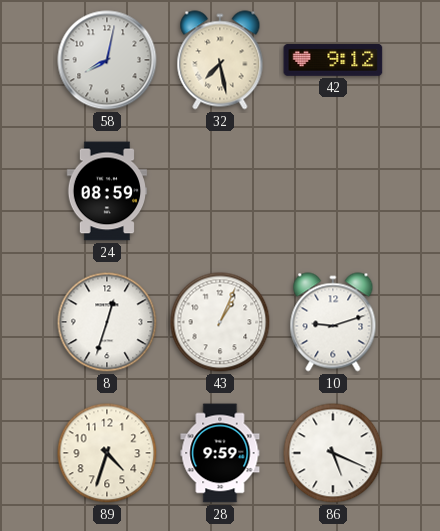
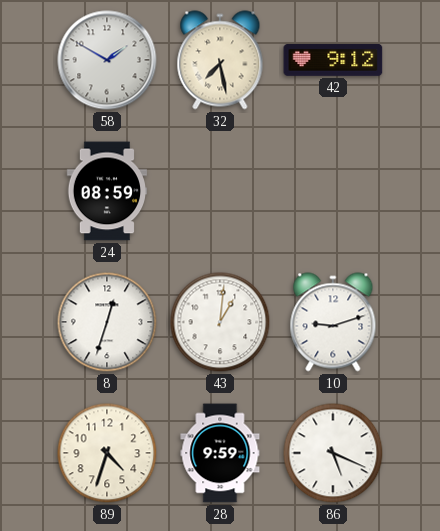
58: 8:02 -> 1:50 (107, 60)
43: 1:04 -> 1:01 (220, 322)
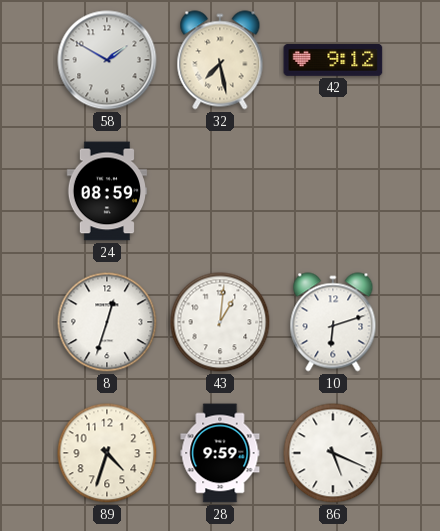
10: 9:12 -> 6:12 (333, 322)
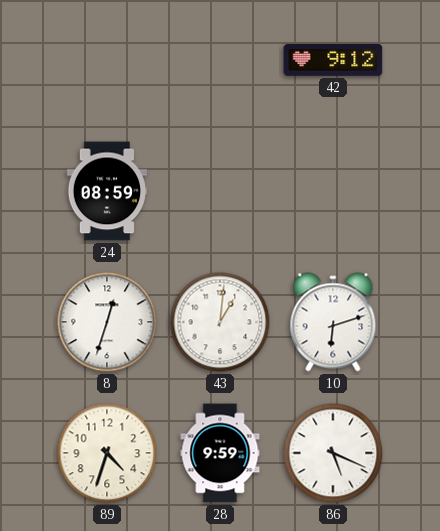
58: 1:50 -> none (107, 60)
32: 7:28 -> none (220, 60)
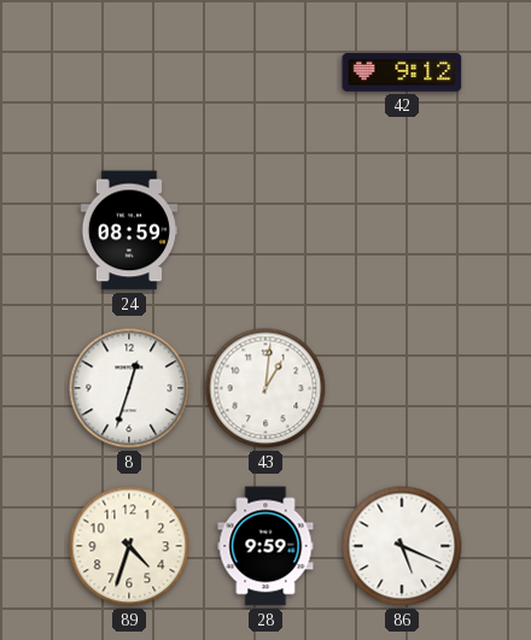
10: 6:12 -> none (333, 322)
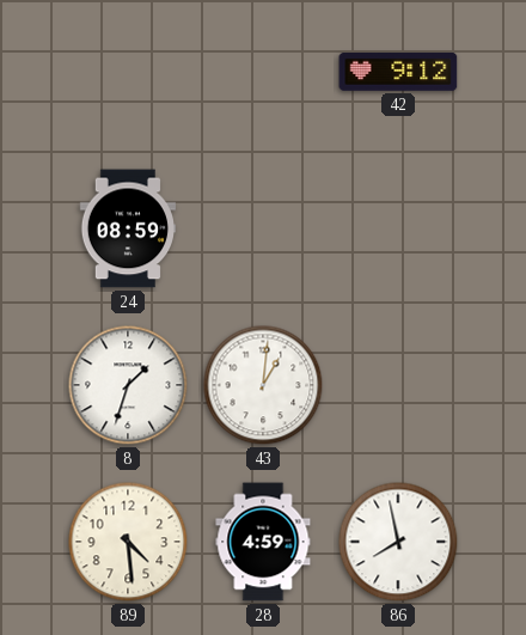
8: 12:33 -> 1:33 (128, 385)
89: 4:33 -> 4:29 (128, 542)
28: 9:59 -> 4:59 (263, 542)
86: 5:19 -> 7:58 (398, 542)
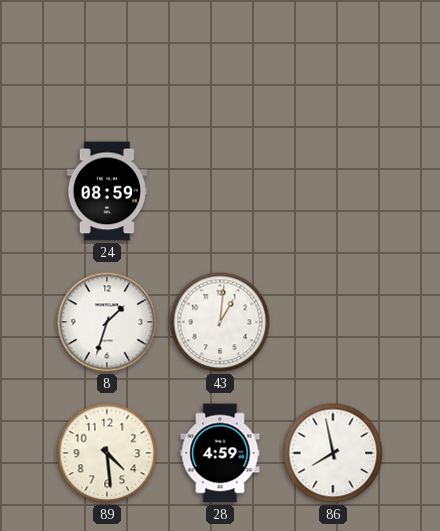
42: 9:12 -> none (398, 72)
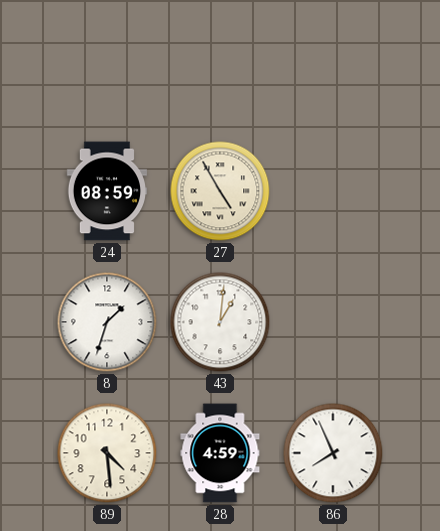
27: none -> 4:55 (220, 191)
86: 7:58 -> 7:56 (333, 453)
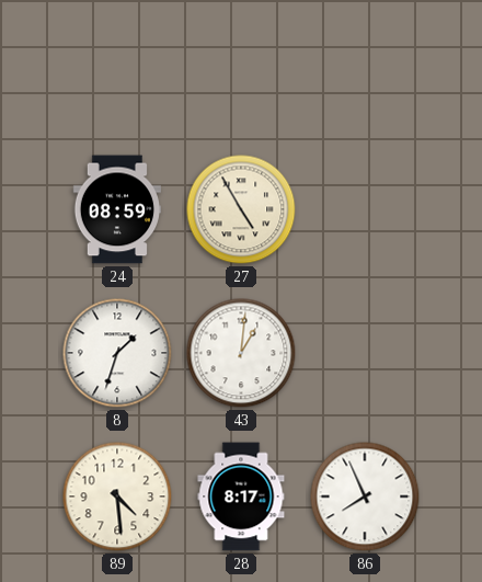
28: 4:59 -> 8:17 (241, 497)
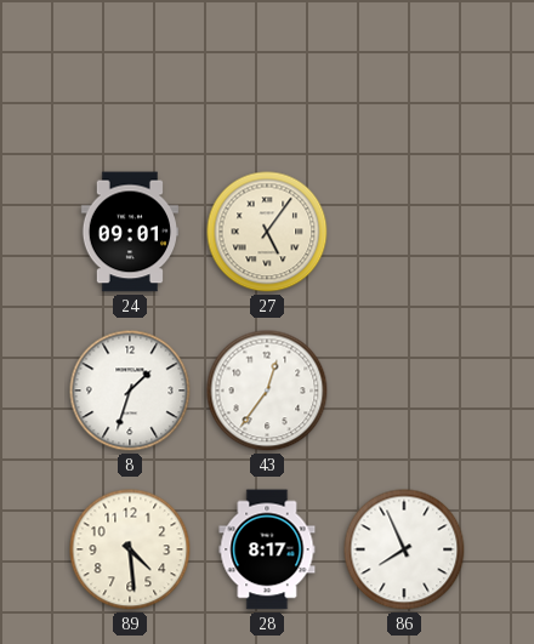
24: 08:59 -> 09:01 (129, 232)
27: 4:55 -> 5:06 (267, 232)
43: 1:01 -> 12:36 (267, 391)
